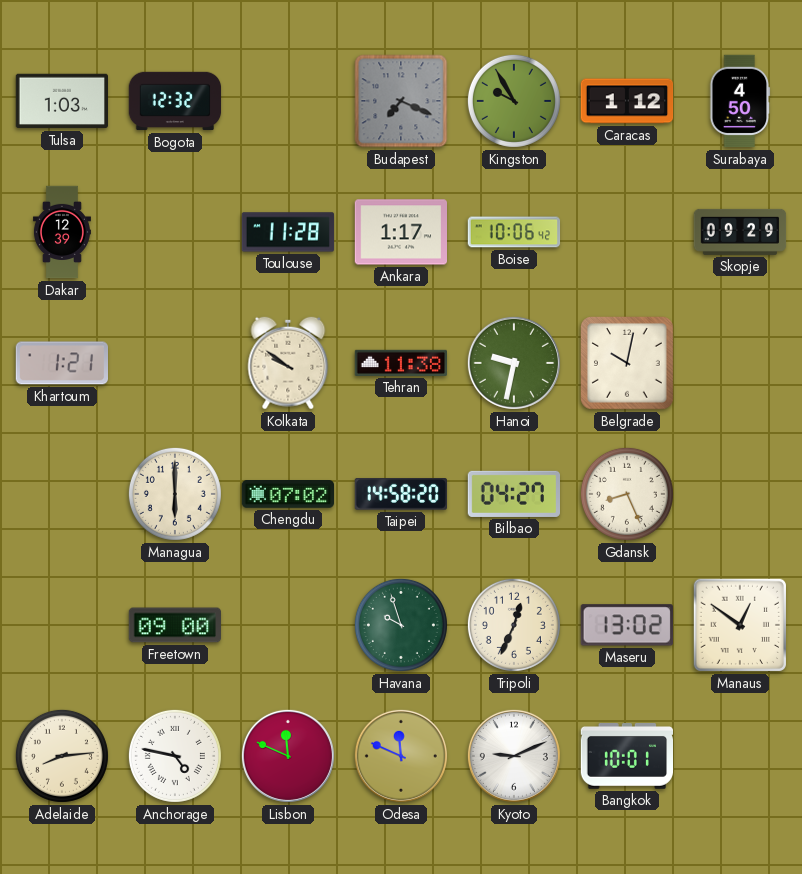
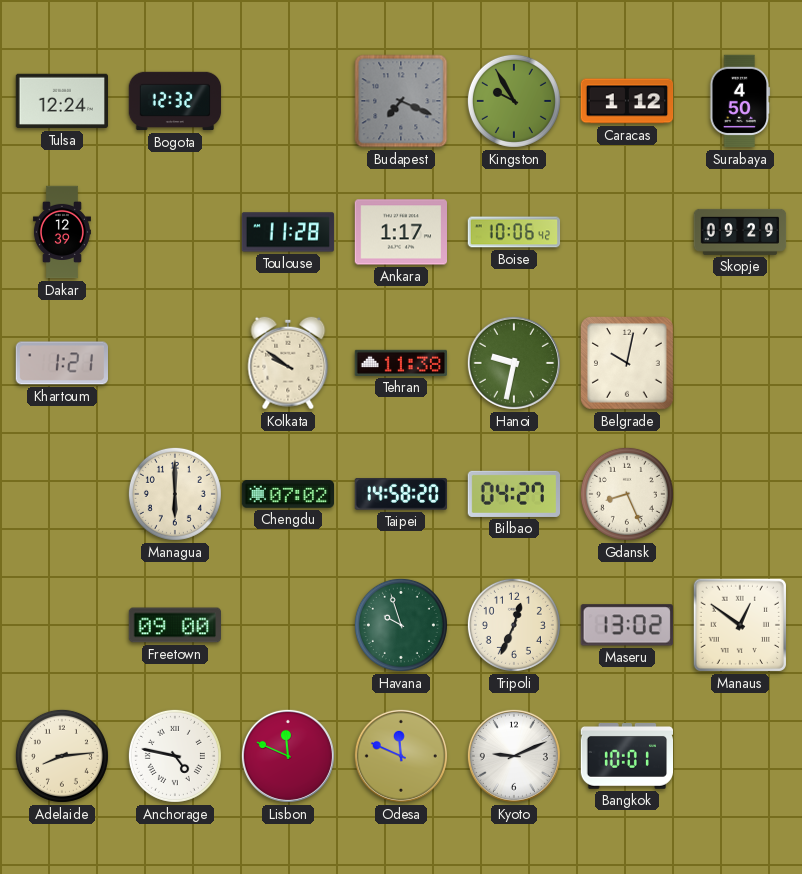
Tulsa: 1:03 -> 12:24 (61, 101)
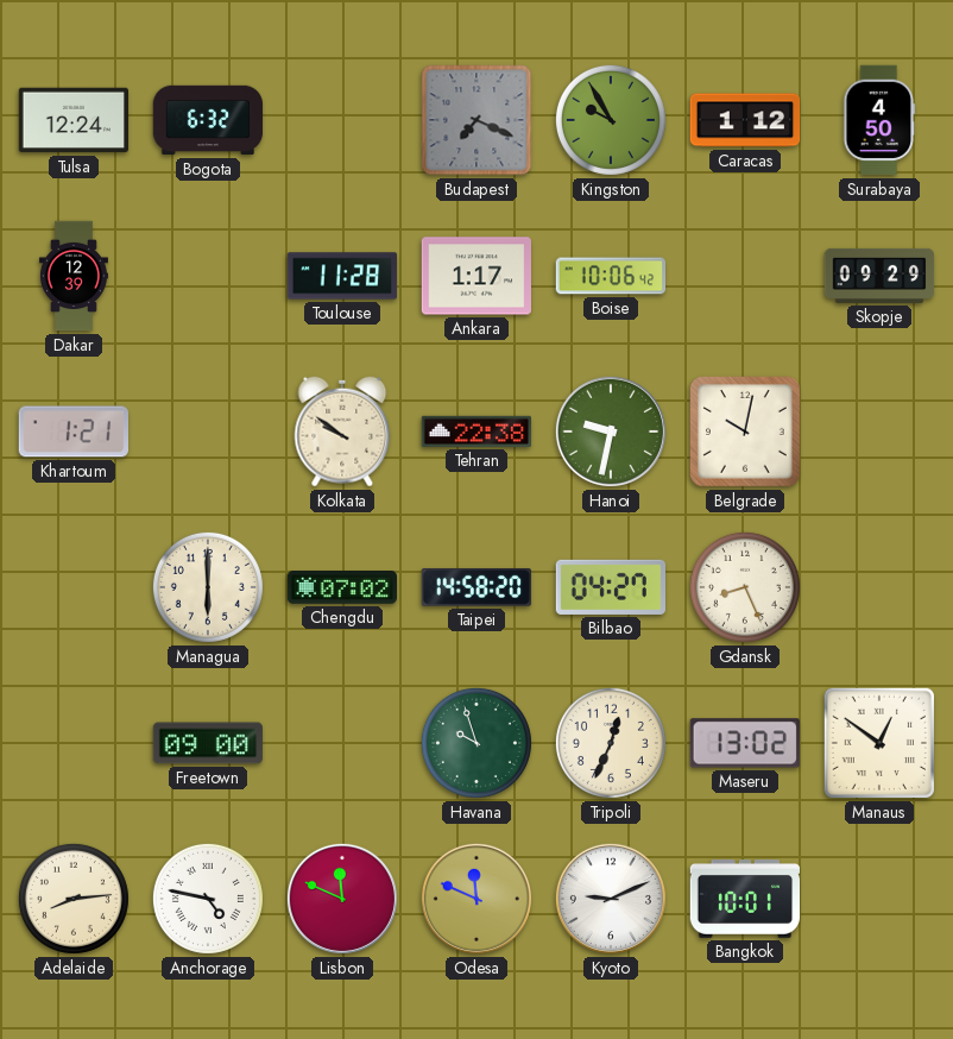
Bogota: 12:32 -> 6:32 (208, 120)
Tehran: 11:38 -> 22:38 (475, 432)
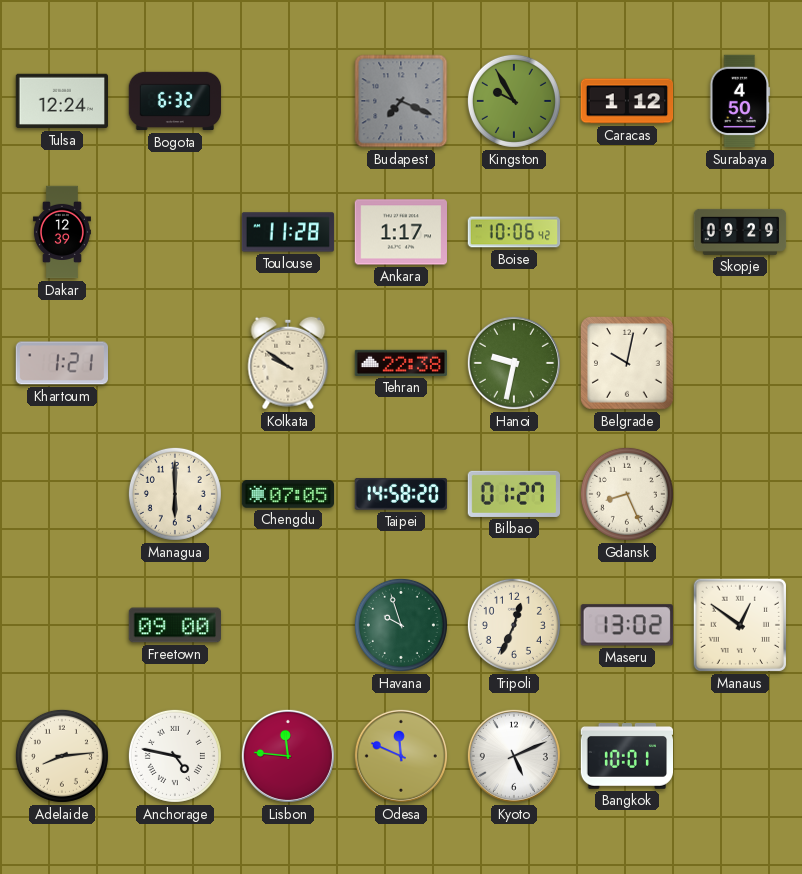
Chengdu: 07:02 -> 07:05 (287, 495)
Bilbao: 04:27 -> 01:27 (513, 494)
Lisbon: 11:49 -> 11:46 (288, 756)
Kyoto: 9:11 -> 5:11 (514, 756)
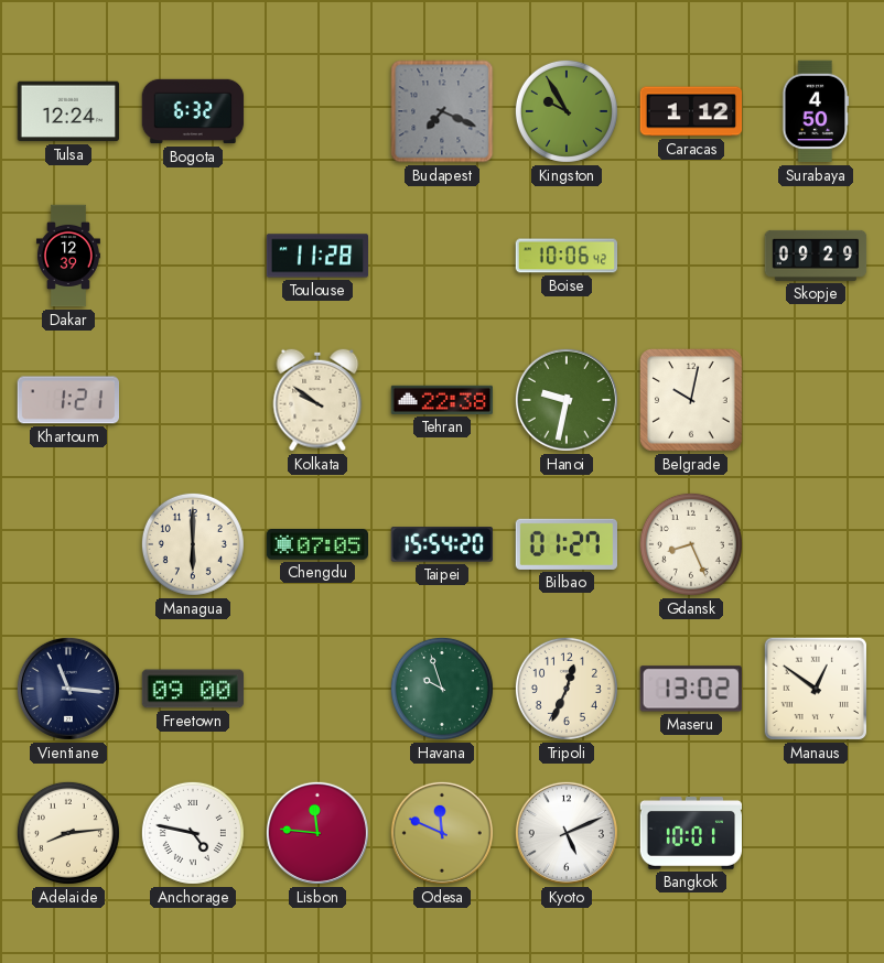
Ankara: 1:17 -> none (400, 232)
Taipei: 14:58 -> 15:54 (441, 545)
Vientiane: none -> 11:16 (68, 689)
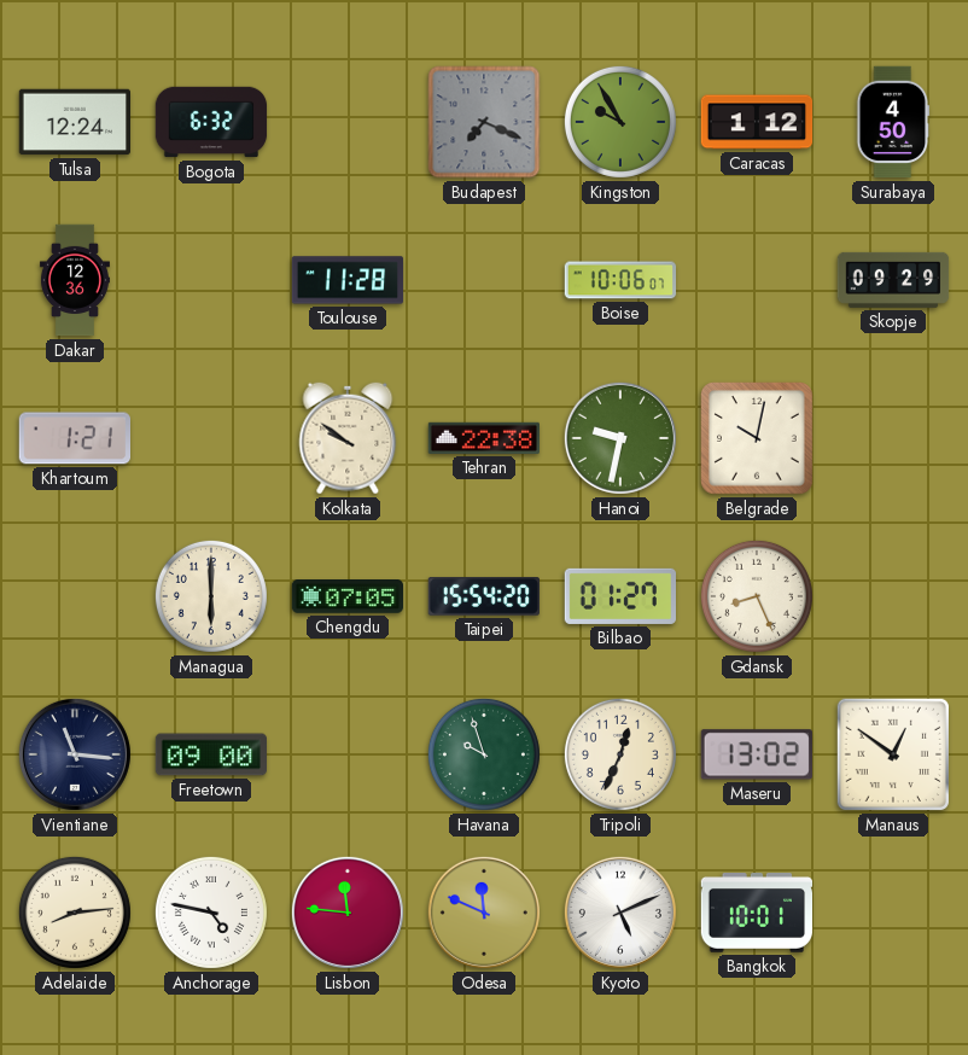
Dakar: 12:39 -> 12:36 (75, 280)
Boise: 10:06:42 -> 10:06:07 (620, 280)
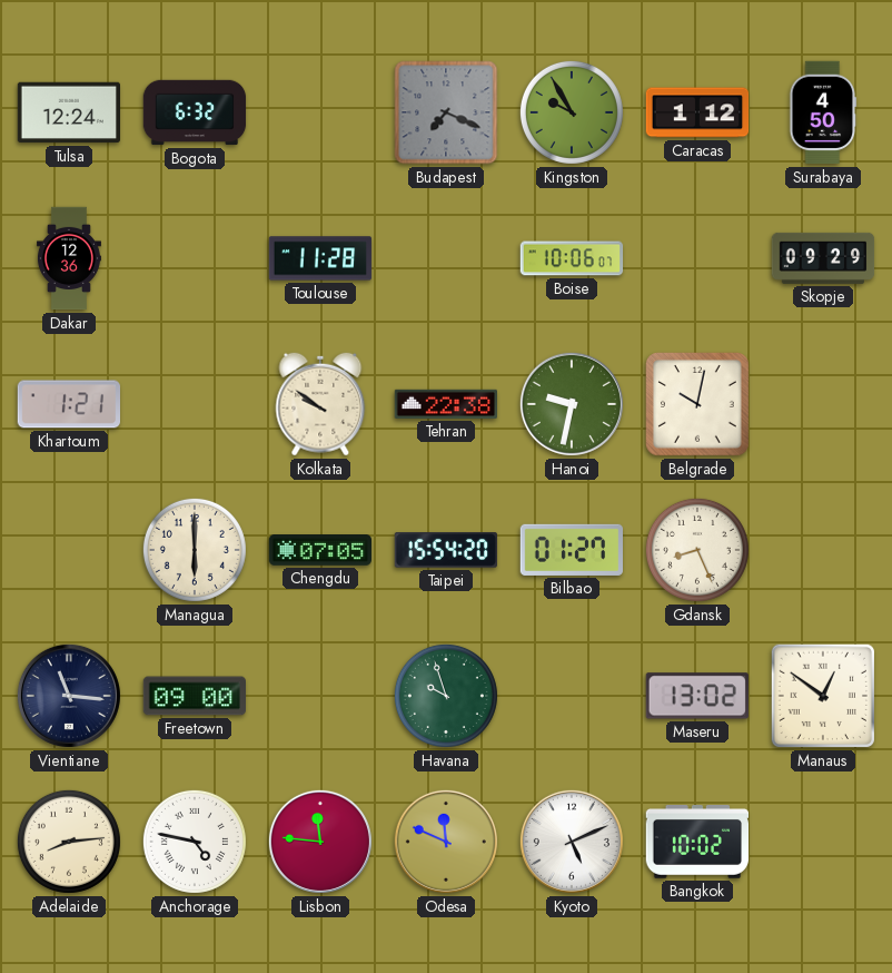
Tripoli: 12:34 -> none (620, 754)
Bangkok: 10:01 -> 10:02 (696, 843)
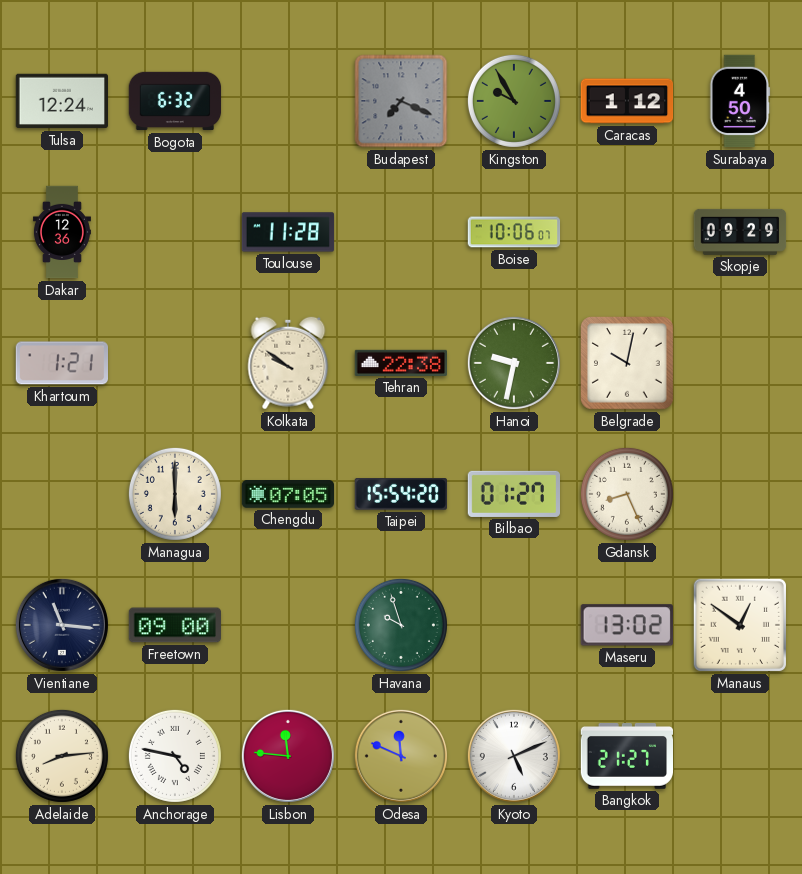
Bangkok: 10:02 -> 21:27 (626, 757)
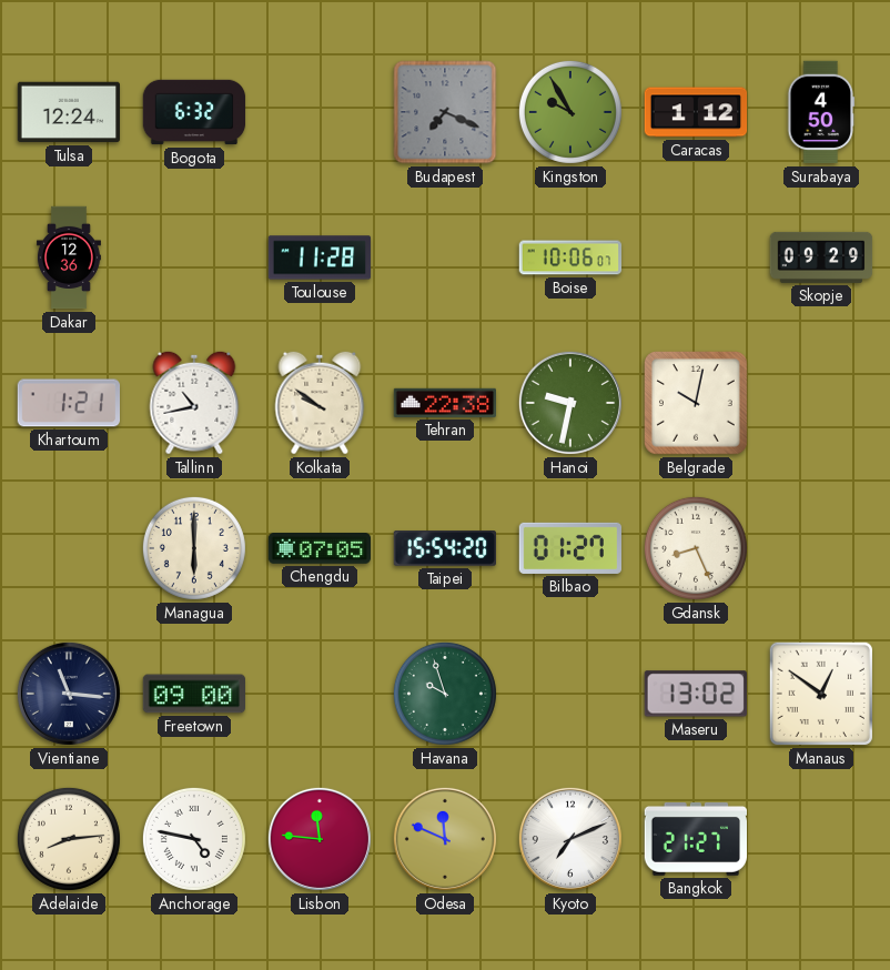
Tallinn: none -> 10:43 (194, 403)
Kyoto: 5:11 -> 7:11 (570, 839)
